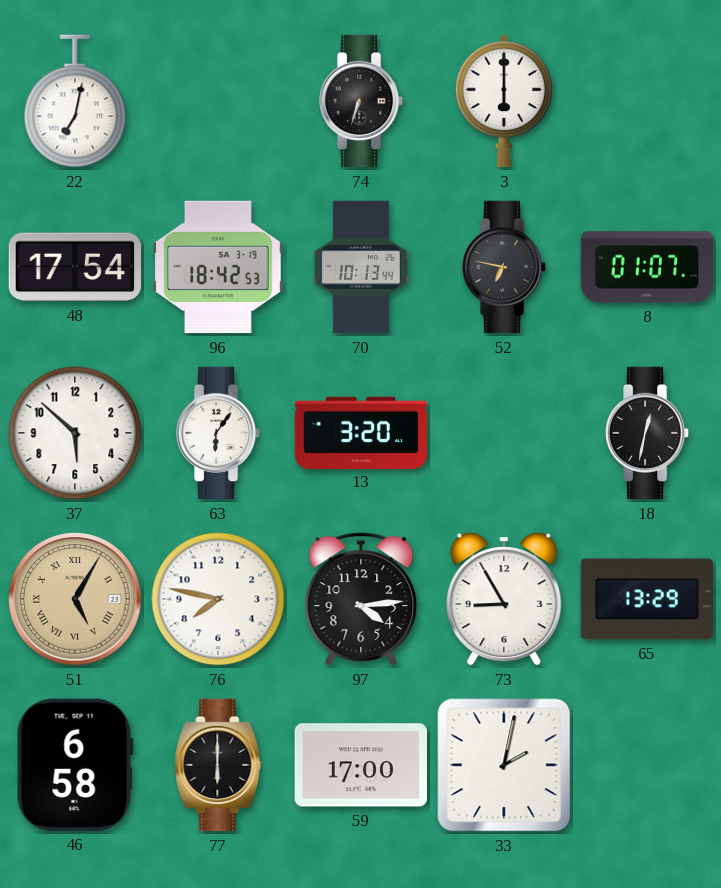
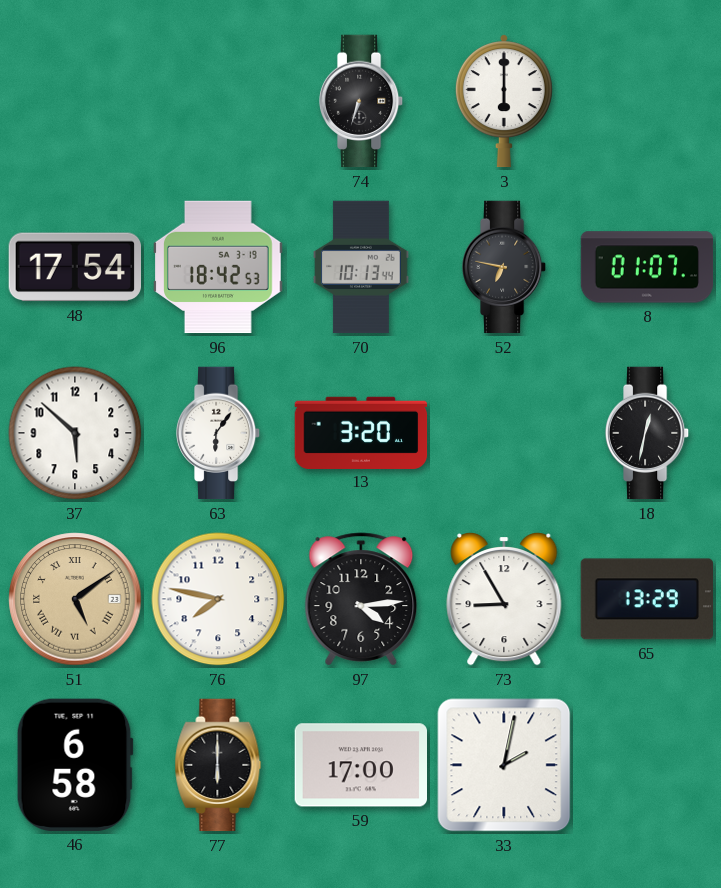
22: 7:02 -> none (75, 101)
51: 5:05 -> 5:09 (75, 599)
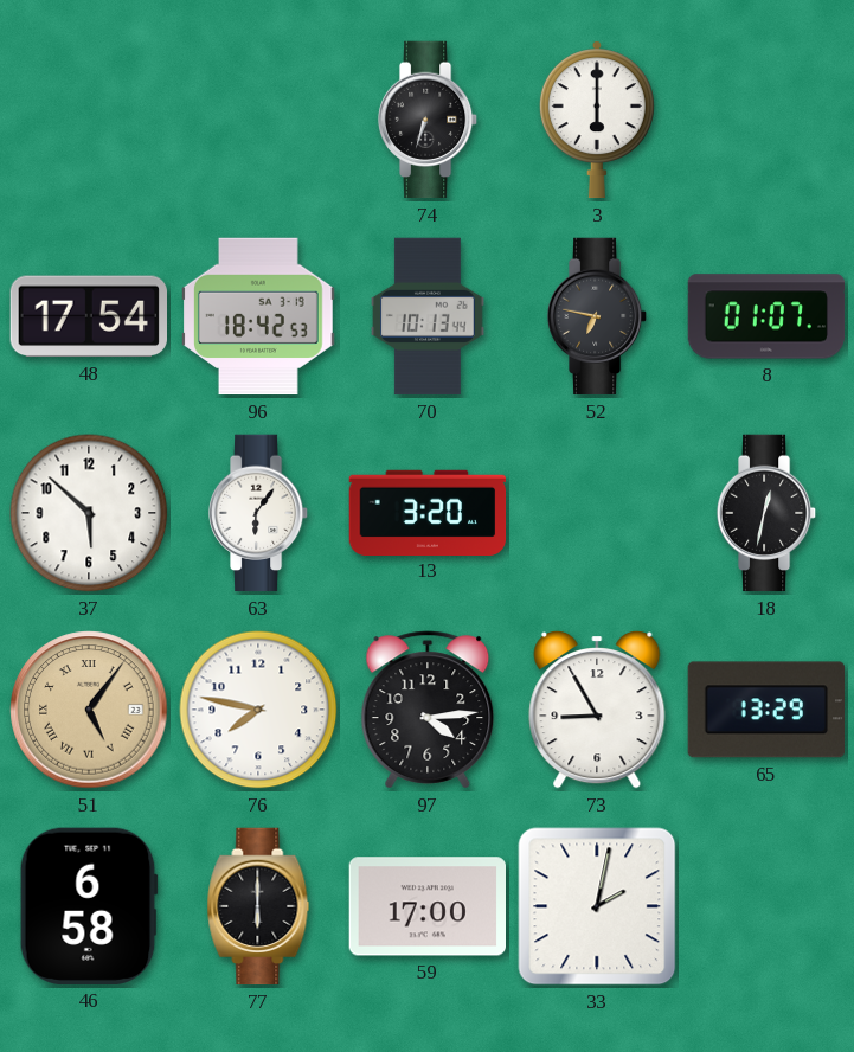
51: 5:09 -> 5:06 (89, 710)
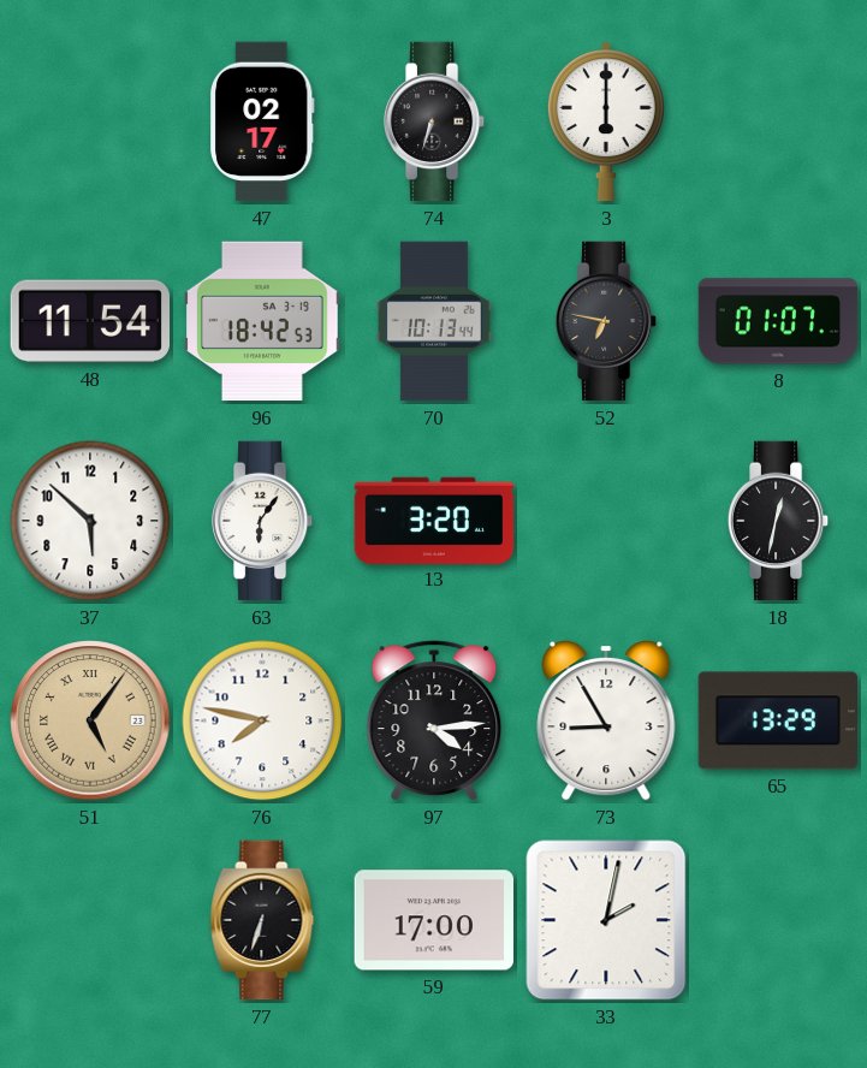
47: none -> 02:17 (263, 121)
48: 17:54 -> 11:54 (89, 321)
46: 6:58 -> none (89, 906)
77: 6:00 -> 6:33 (262, 920)
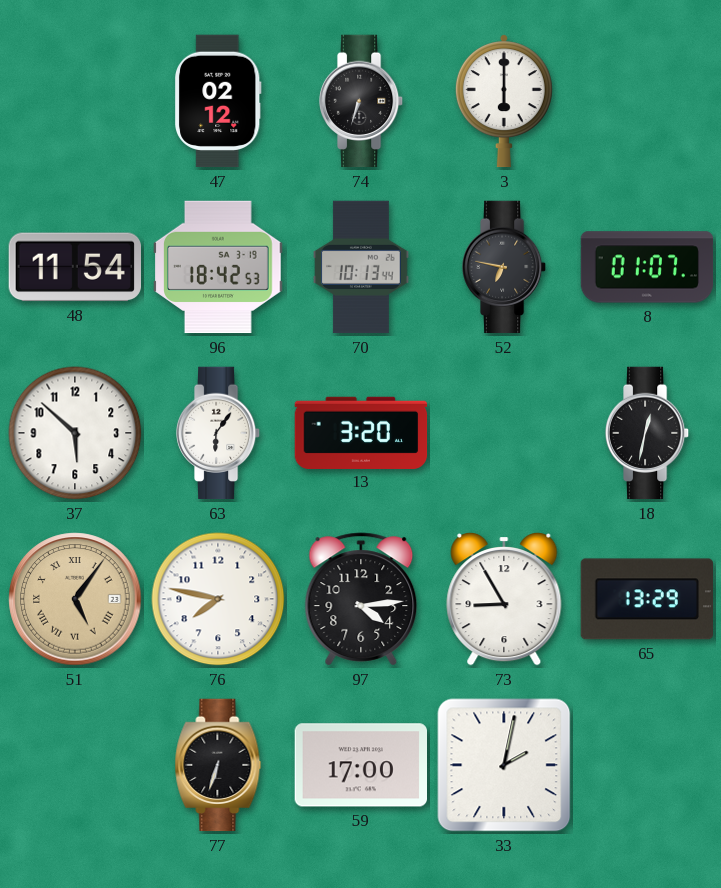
47: 02:17 -> 02:12 (219, 101)
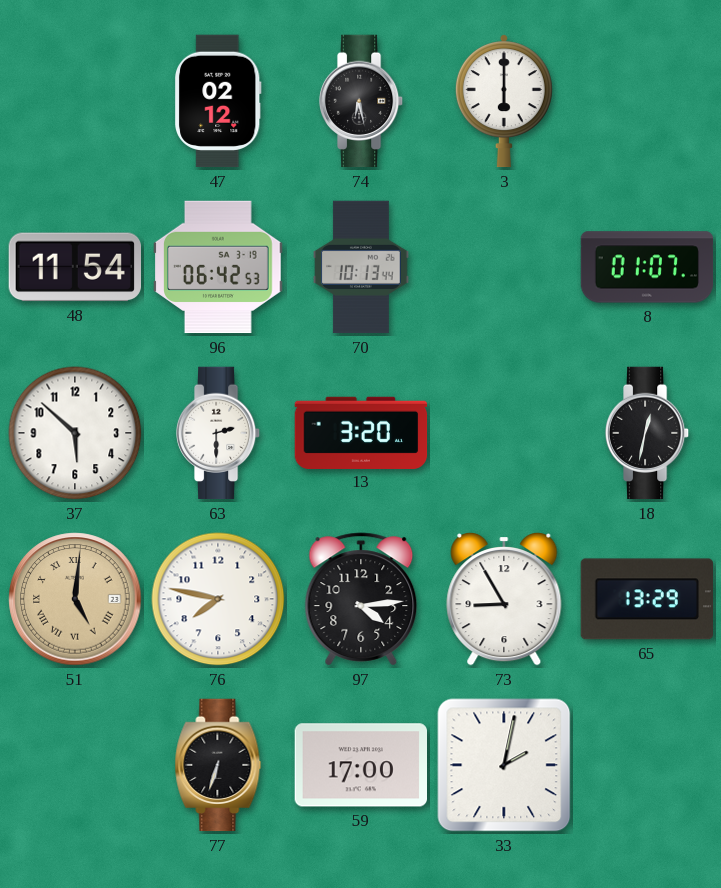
74: 6:33 -> 6:28 (361, 101)
96: 18:42 -> 06:42 (219, 267)
52: 6:47 -> none (504, 267)
63: 6:06 -> 2:30 (218, 433)
51: 5:06 -> 5:01 (75, 599)
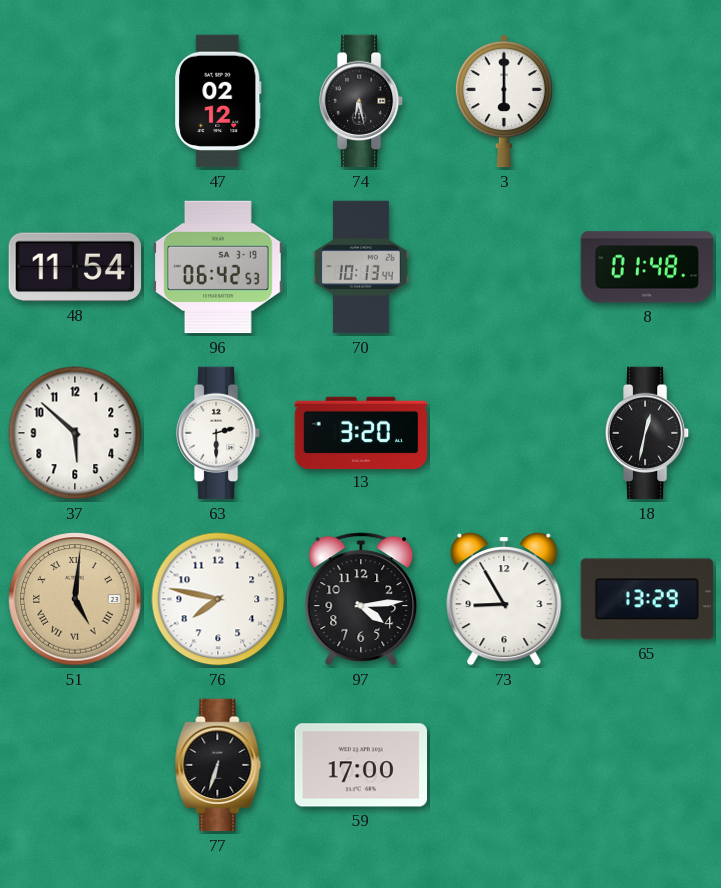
8: 01:07 -> 01:48 (647, 267)
33: 2:02 -> none (504, 765)
